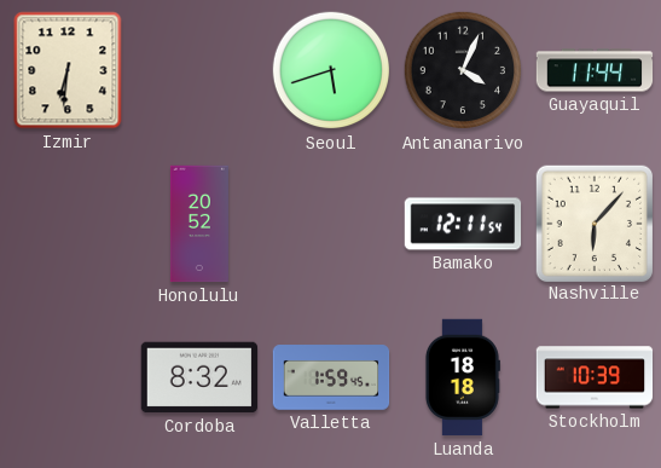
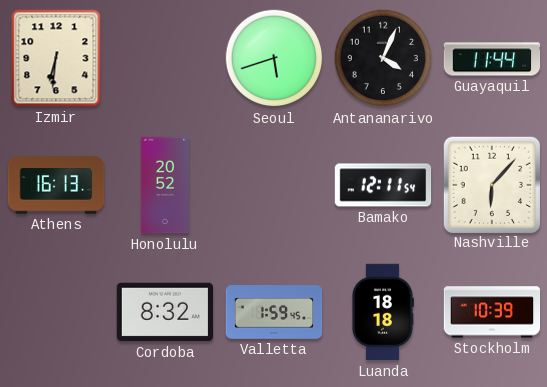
Athens: none -> 16:13 (56, 185)
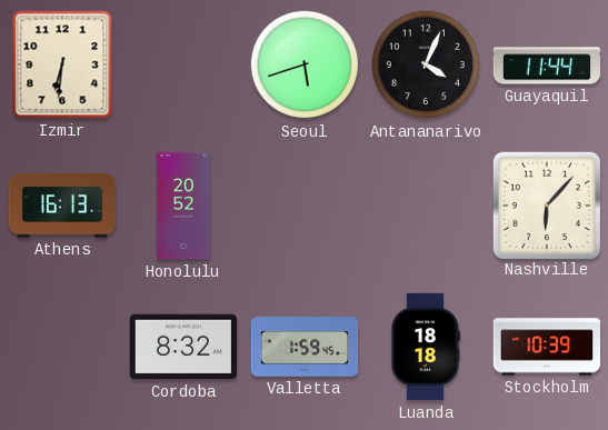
Bamako: 12:11 -> none (383, 185)
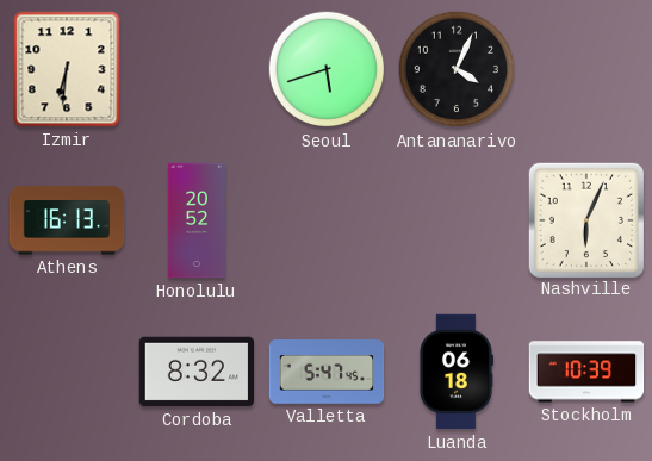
Guayaquil: 11:44 -> none (547, 64)
Nashville: 6:07 -> 6:04 (585, 219)
Valletta: 1:59 -> 5:47 (327, 372)
Luanda: 18:18 -> 06:18 (455, 372)
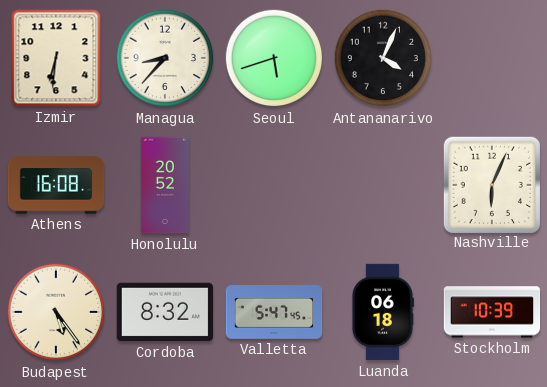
Managua: none -> 8:37 (165, 58)
Athens: 16:13 -> 16:08 (56, 185)
Budapest: none -> 5:24 (56, 312)
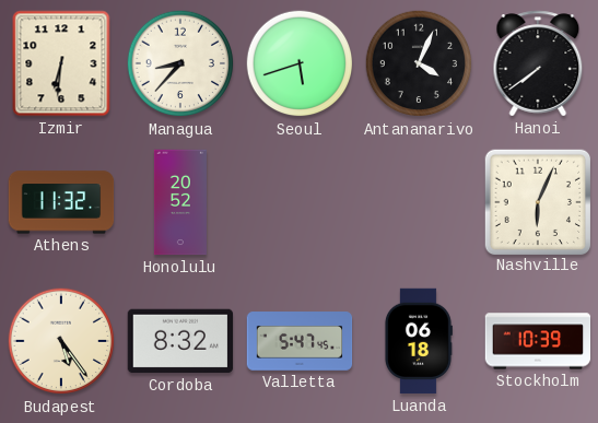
Hanoi: none -> 7:39 (538, 63)
Athens: 16:08 -> 11:32 (61, 202)
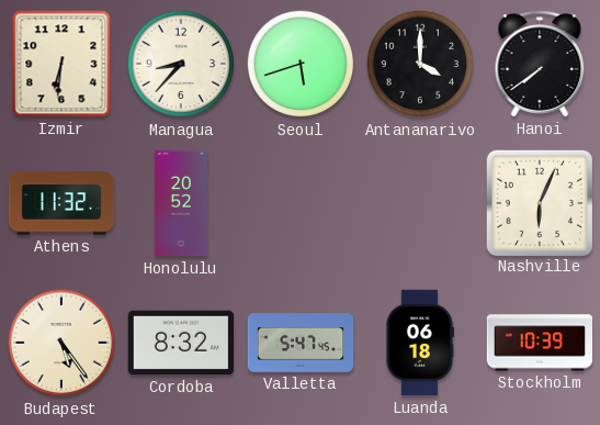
Antananarivo: 4:04 -> 4:00 (420, 64)
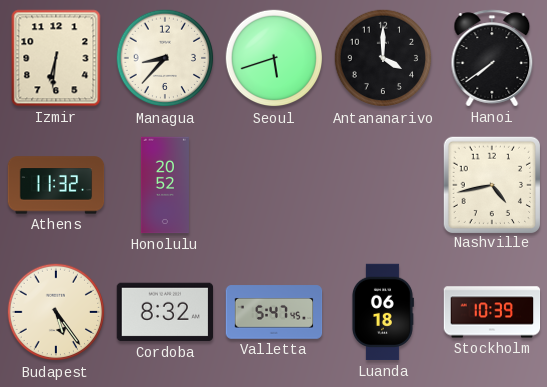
Nashville: 6:04 -> 4:43 (491, 184)
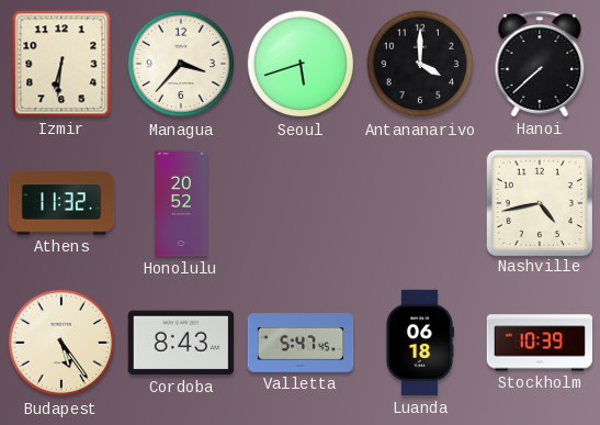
Managua: 8:37 -> 3:37 (181, 64)
Hanoi: 7:39 -> 7:38 (540, 64)
Cordoba: 8:32 -> 8:43 (181, 343)
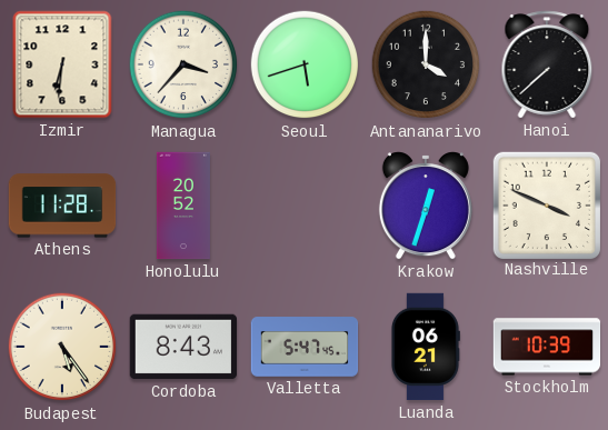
Athens: 11:32 -> 11:28 (62, 206)
Krakow: none -> 12:33 (426, 206)
Nashville: 4:43 -> 3:49 (546, 204)
Luanda: 06:18 -> 06:21 (425, 347)
